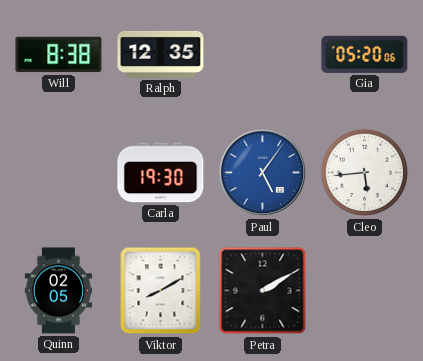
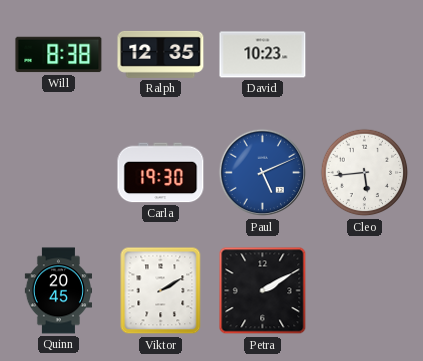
David: none -> 10:23 (263, 55)
Gia: 05:20 -> none (365, 54)
Paul: 5:06 -> 5:11 (263, 173)
Quinn: 02:05 -> 20:45 (58, 291)
Viktor: 8:10 -> 2:10 (161, 291)
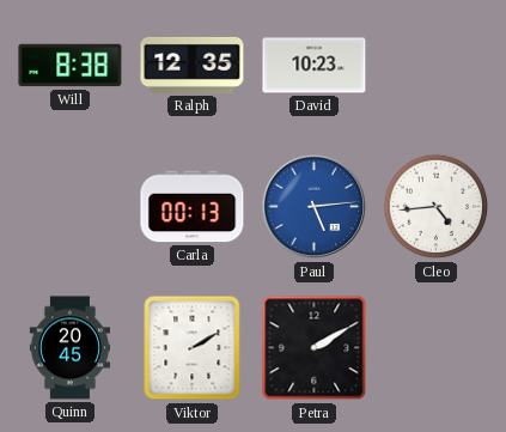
Carla: 19:30 -> 00:13 (193, 207)
Paul: 5:11 -> 5:14 (315, 207)
Cleo: 5:44 -> 4:44 (437, 207)
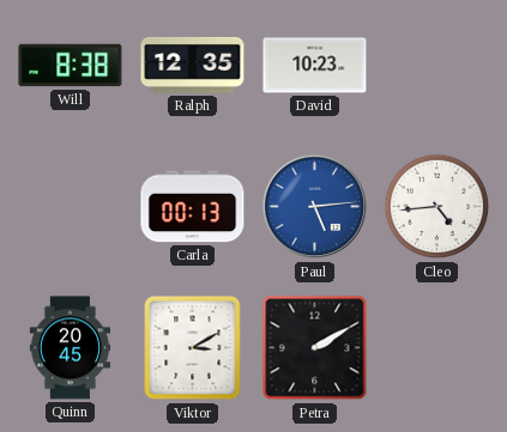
Viktor: 2:10 -> 3:10 (193, 348)
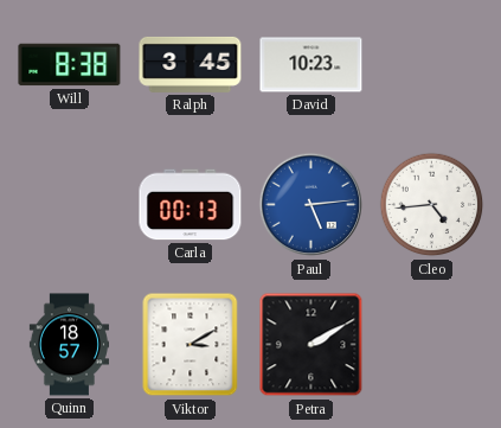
Ralph: 12:35 -> 3:45 (191, 64)
Quinn: 20:45 -> 18:57 (69, 345)
